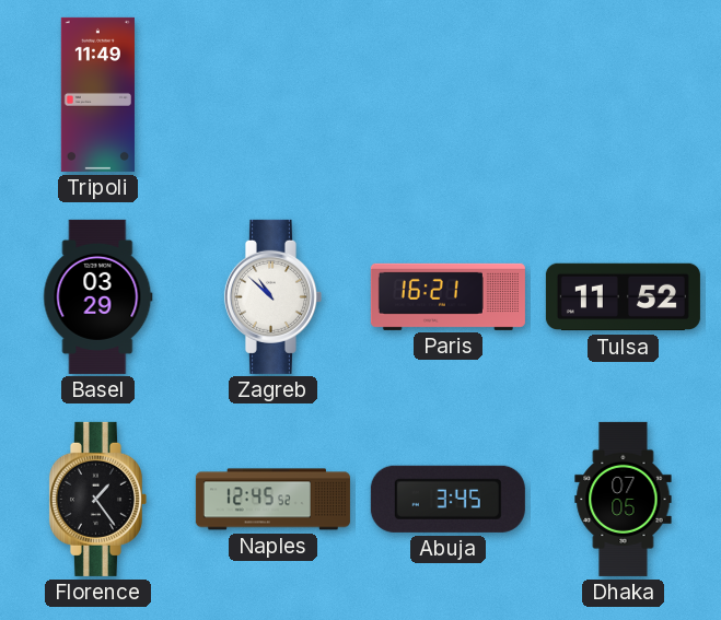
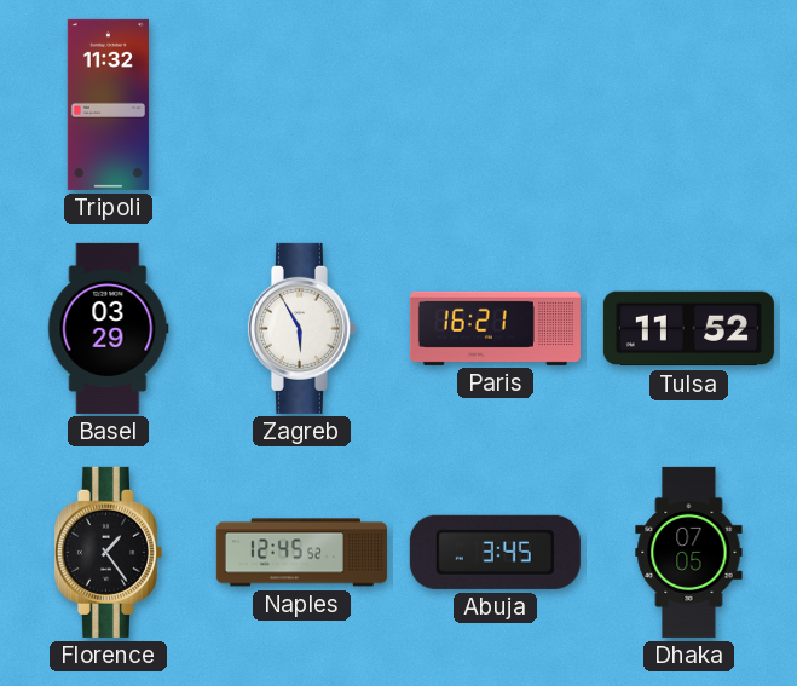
Tripoli: 11:49 -> 11:32 (108, 104)
Zagreb: 10:52 -> 5:55 (301, 328)
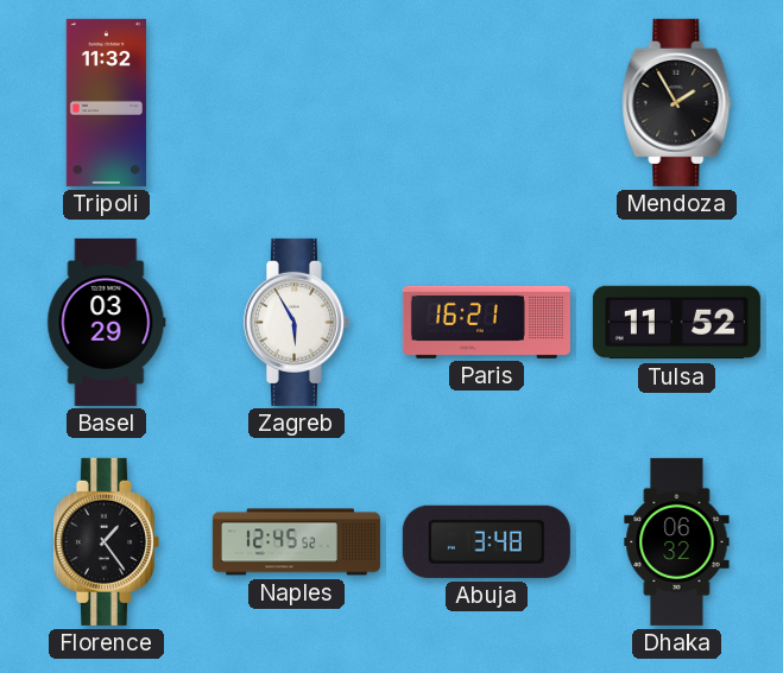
Mendoza: none -> 1:55 (677, 102)
Abuja: 3:45 -> 3:48 (486, 541)
Dhaka: 07:05 -> 06:32 (677, 541)
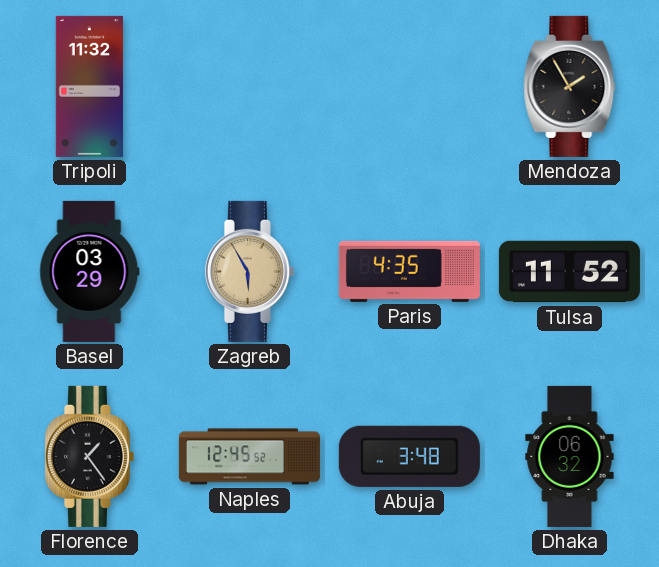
Zagreb dial: white -> champagne (249, 271)
Paris: 16:21 -> 4:35 (409, 271)
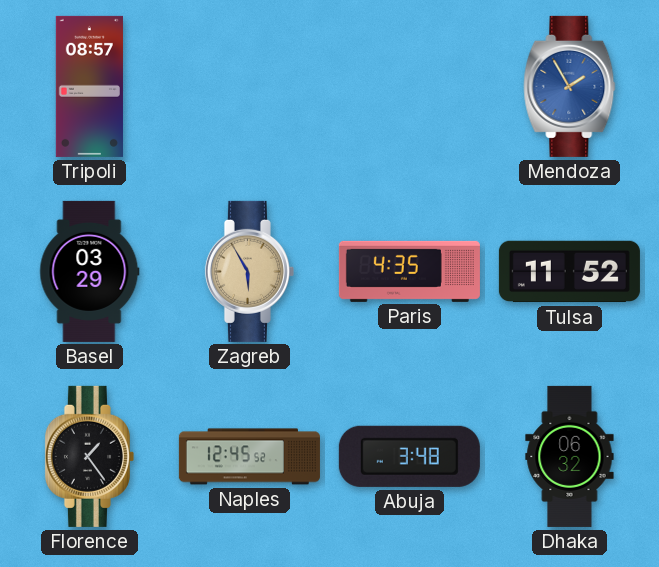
Tripoli: 11:32 -> 08:57 (89, 86)
Mendoza dial: black -> blue (570, 86)
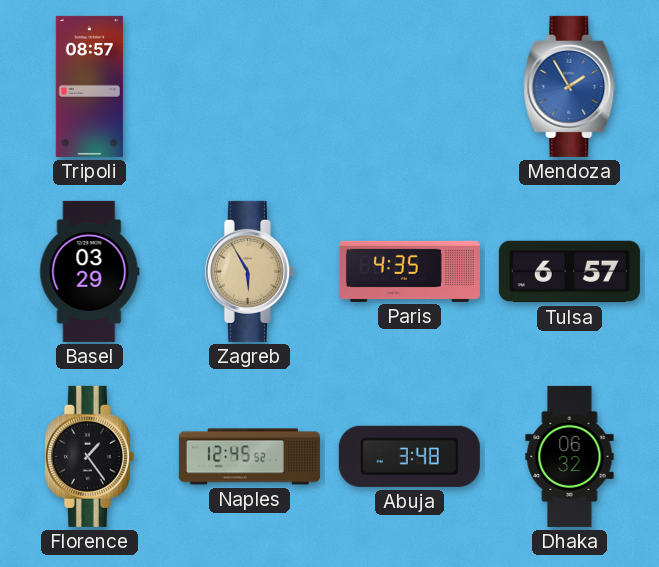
Tulsa: 11:52 -> 6:57 (569, 272)
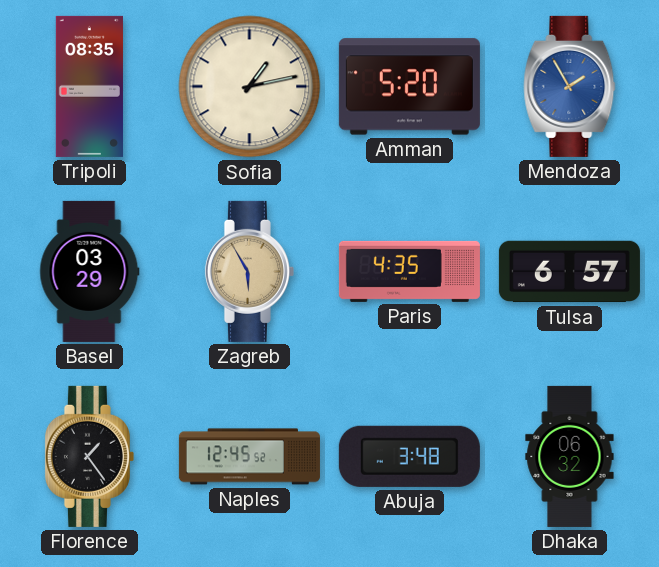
Tripoli: 08:57 -> 08:35 (89, 86)
Sofia: none -> 1:13 (250, 87)
Amman: none -> 5:20 (409, 87)
